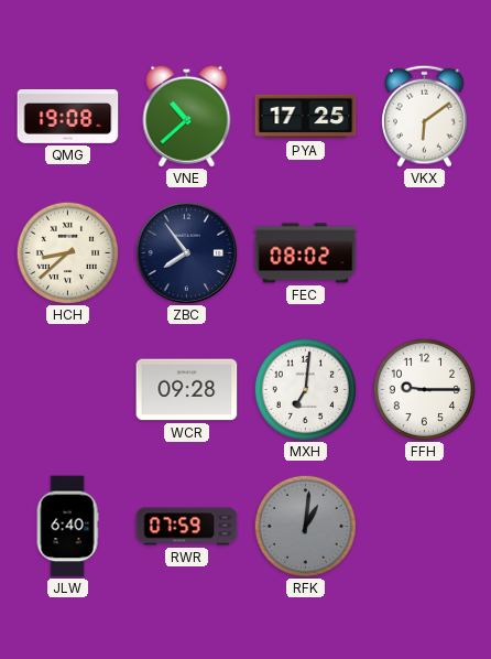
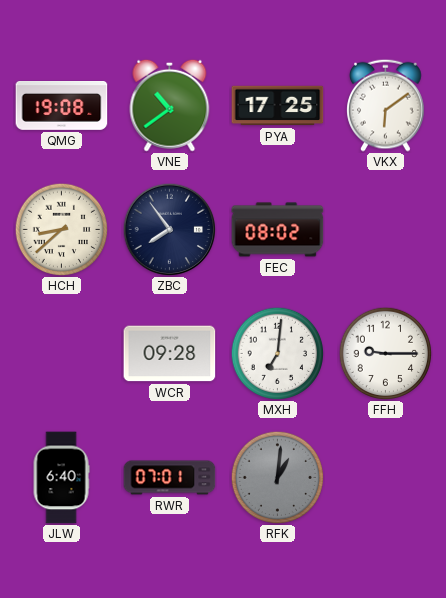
VNE: 10:38 -> 10:39 (170, 105)
RWR: 07:59 -> 07:01 (170, 478)
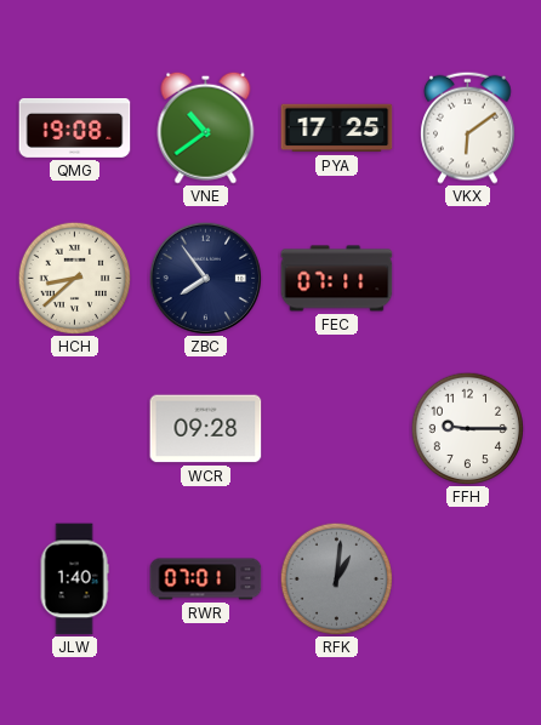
FEC: 08:02 -> 07:11 (337, 279)
MXH: 7:01 -> none (277, 353)
JLW: 6:40 -> 1:40 (74, 580)
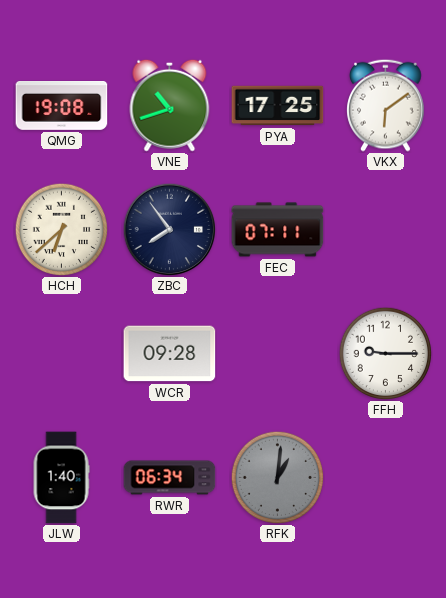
VNE: 10:39 -> 10:42 (170, 105)
HCH: 8:38 -> 6:38 (61, 229)
RWR: 07:01 -> 06:34 (170, 478)
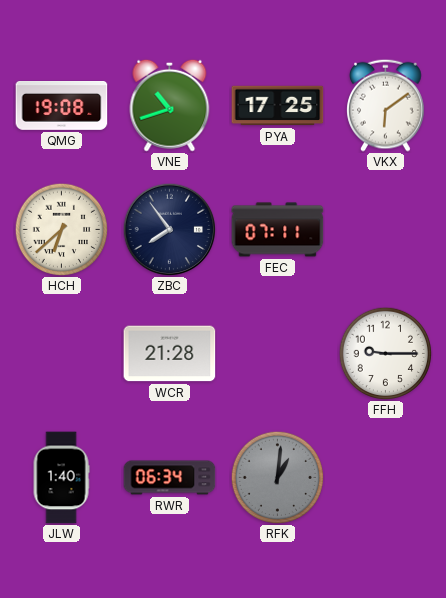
WCR: 09:28 -> 21:28 (170, 354)
